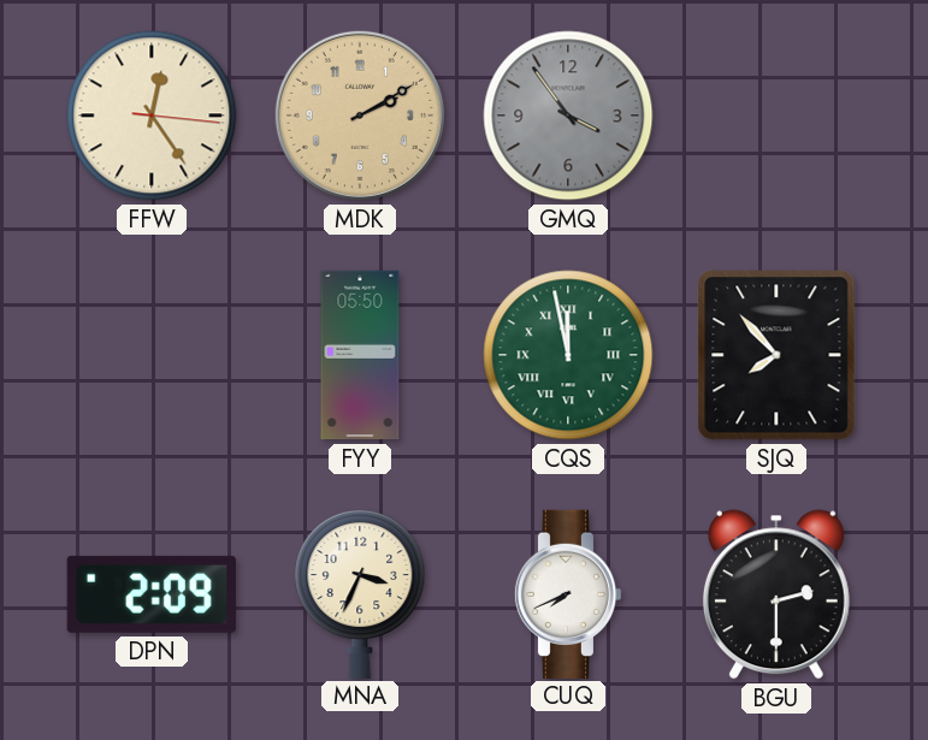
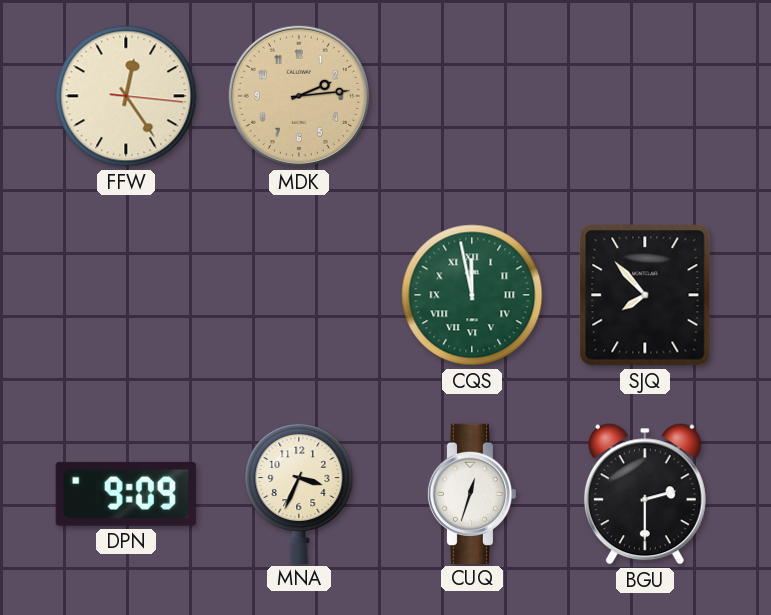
MDK: 2:10 -> 2:14 (299, 96)
GMQ: 3:54 -> none (568, 116)
FYY: 05:50 -> none (360, 355)
DPN: 2:09 -> 9:09 (126, 494)
CUQ: 7:41 -> 12:33 (472, 493)
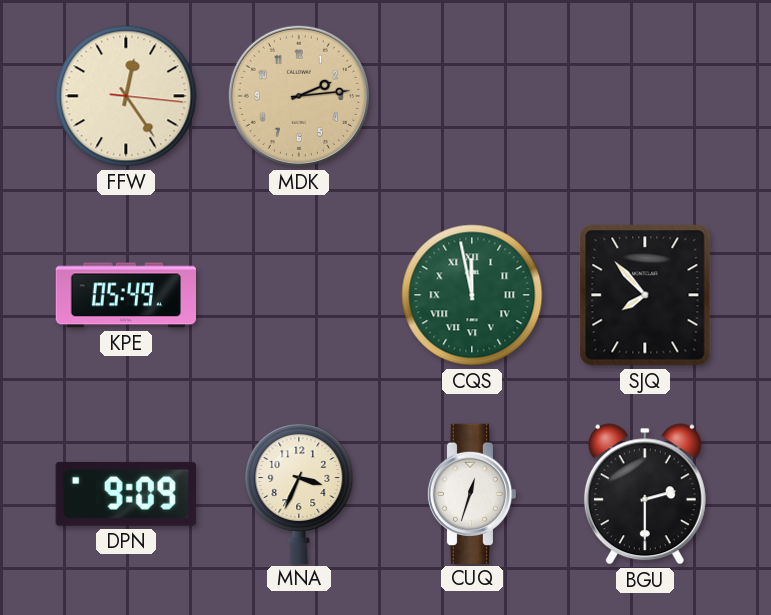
KPE: none -> 05:49 (125, 295)
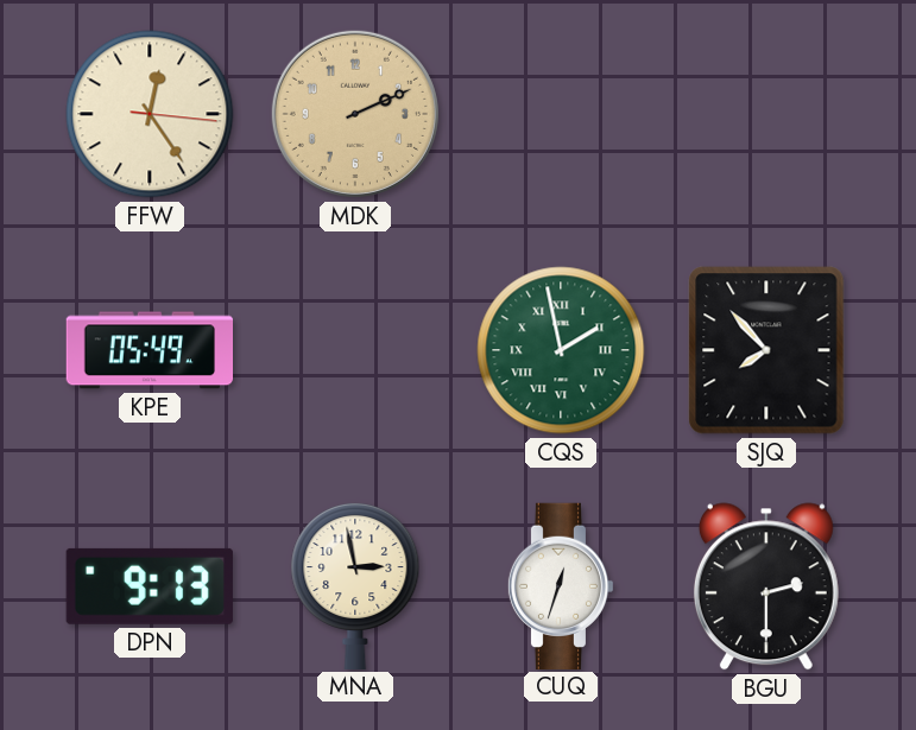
MDK: 2:14 -> 2:11 (355, 114)
CQS: 11:58 -> 1:58 (561, 350)
DPN: 9:09 -> 9:13 (150, 586)
MNA: 3:34 -> 2:58 (355, 585)
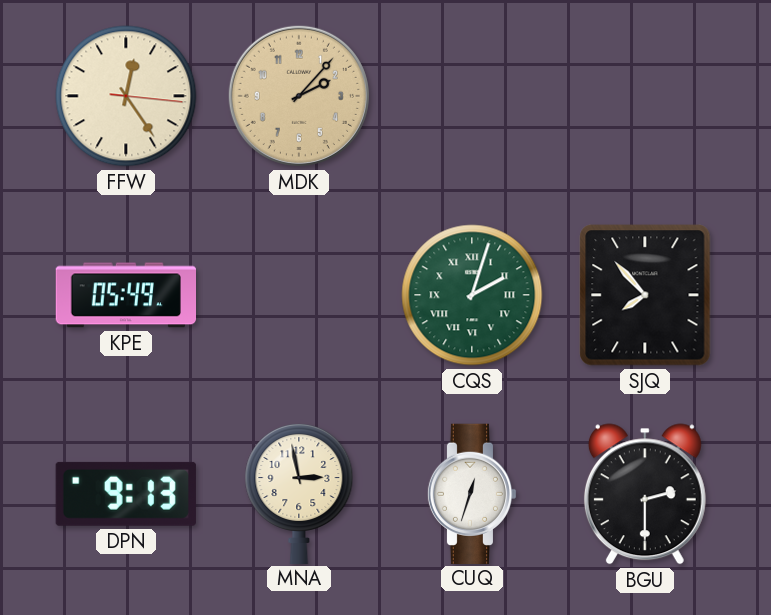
MDK: 2:11 -> 2:07 (299, 96)
CQS: 1:58 -> 2:03 (472, 295)
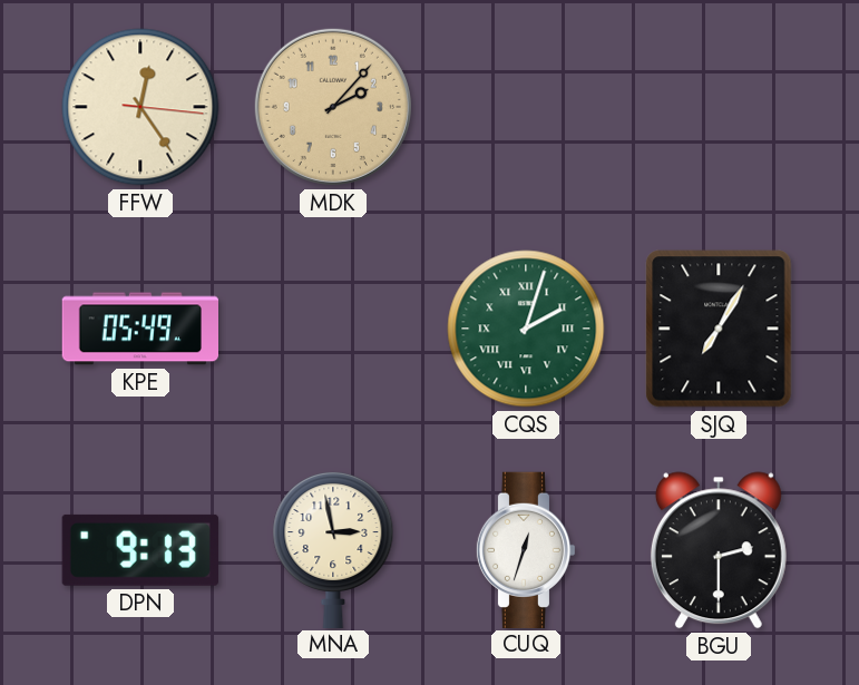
SJQ: 7:53 -> 7:05 (719, 329)
